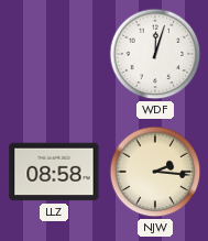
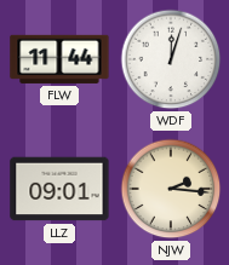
FLW: none -> 11:44 (59, 59)
LLZ: 08:58 -> 09:01 (59, 189)
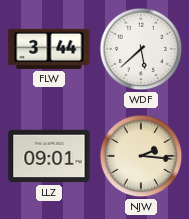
FLW: 11:44 -> 3:44 (49, 49)
WDF: 12:03 -> 5:38 (141, 49)
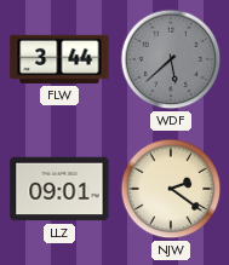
WDF dial: white -> grey (171, 59)
NJW: 2:16 -> 2:21 (171, 189)
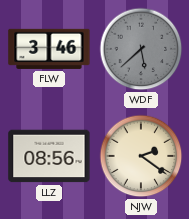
FLW: 3:44 -> 3:46 (49, 49)
LLZ: 09:01 -> 08:56 (49, 156)
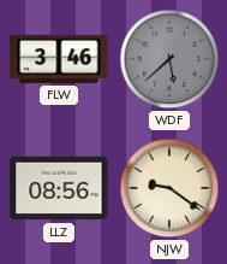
NJW: 2:21 -> 9:21 (169, 188)
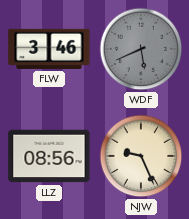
WDF: 5:38 -> 5:41 (141, 49)
NJW: 9:21 -> 9:26 (141, 156)
